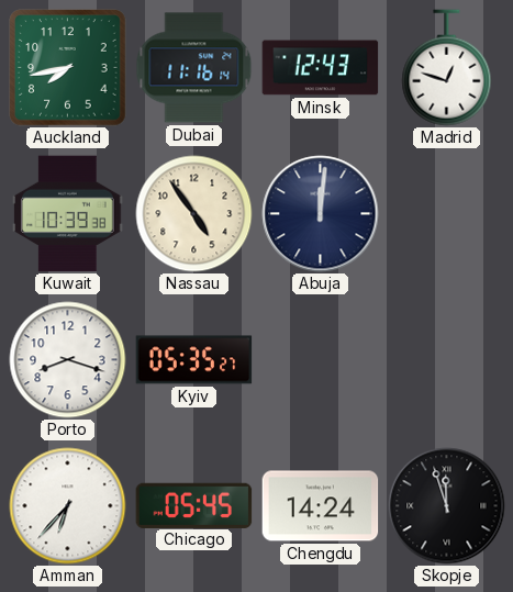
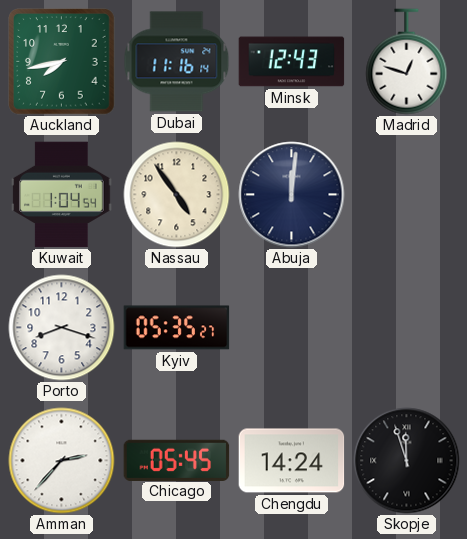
Kuwait: 10:39 -> 1:04 (62, 195)
Amman: 6:37 -> 2:37 (62, 461)
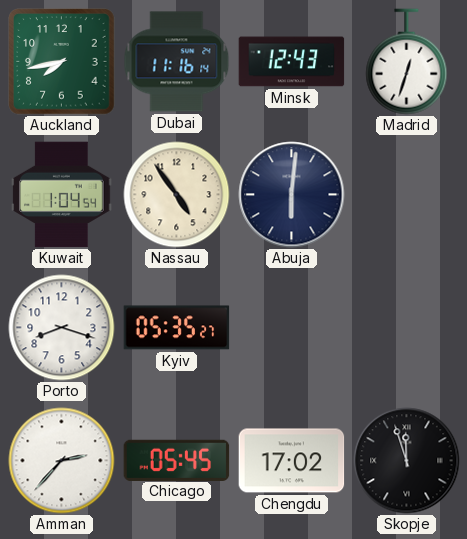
Madrid: 12:48 -> 12:33 (407, 62)
Abuja: 12:01 -> 6:01 (292, 195)
Chengdu: 14:24 -> 17:02 (292, 461)
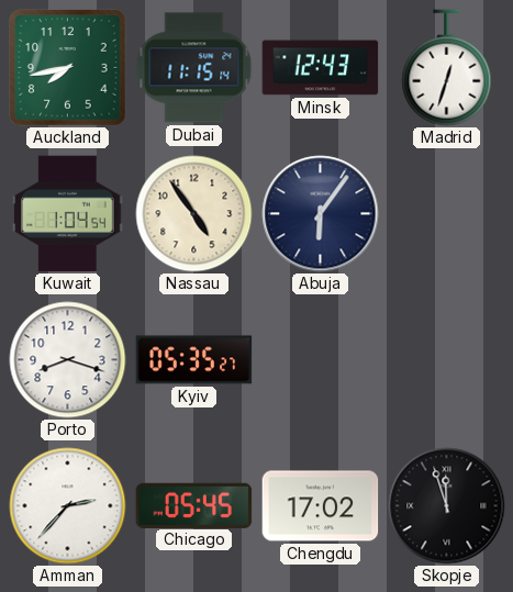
Dubai: 11:16 -> 11:15 (194, 68)
Abuja: 6:01 -> 6:06 (321, 214)
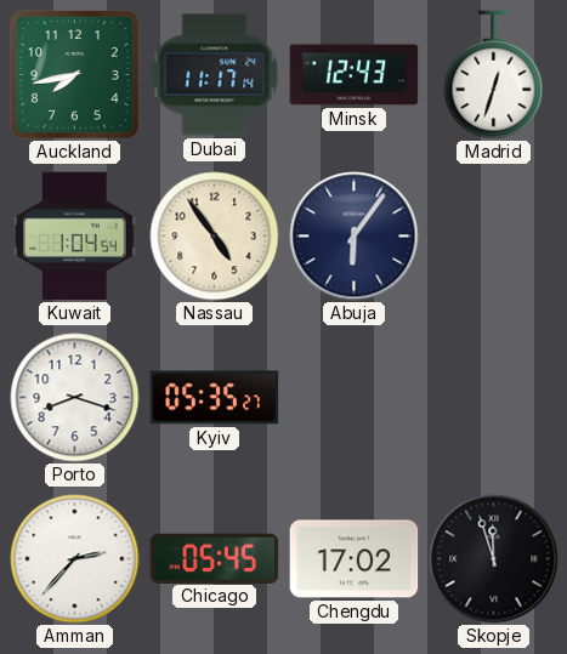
Dubai: 11:15 -> 11:17 (215, 75)
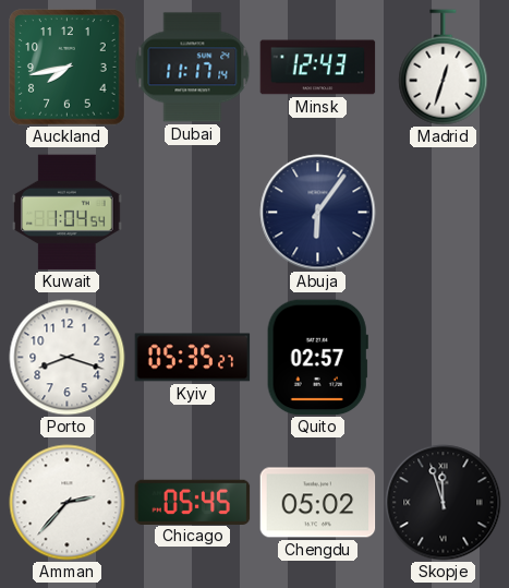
Nassau: 4:54 -> none (215, 237)
Quito: none -> 02:57 (317, 358)
Chengdu: 17:02 -> 05:02 (318, 503)
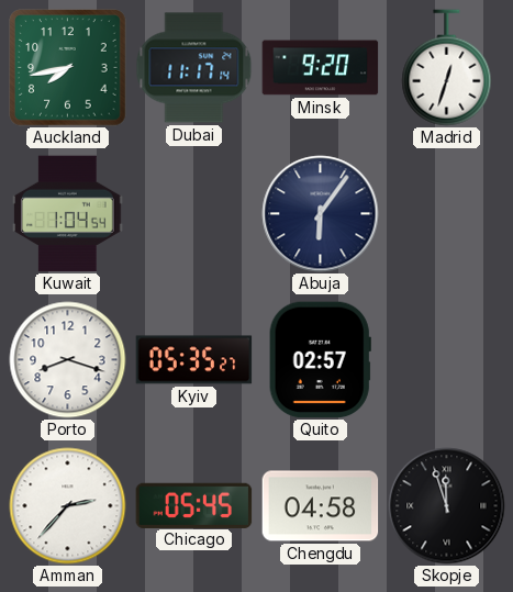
Minsk: 12:43 -> 9:20 (321, 68)
Chengdu: 05:02 -> 04:58 (321, 506)
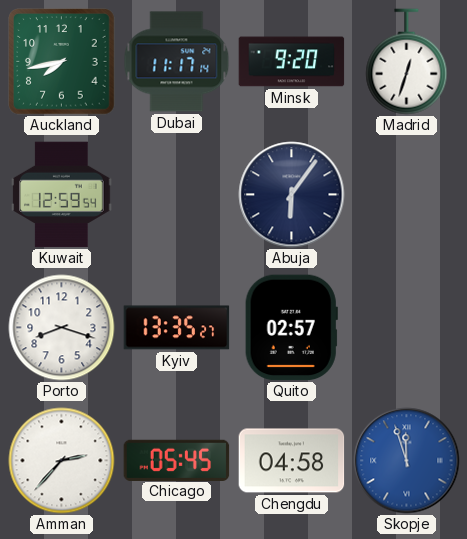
Kuwait: 1:04 -> 12:59 (62, 195)
Kyiv: 05:35 -> 13:35 (177, 328)
Skopje dial: black -> blue (407, 461)
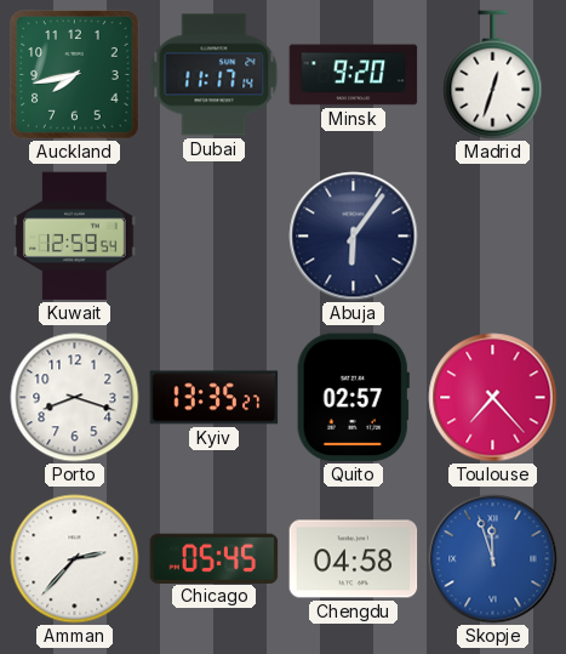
Toulouse: none -> 7:23 (493, 398)
